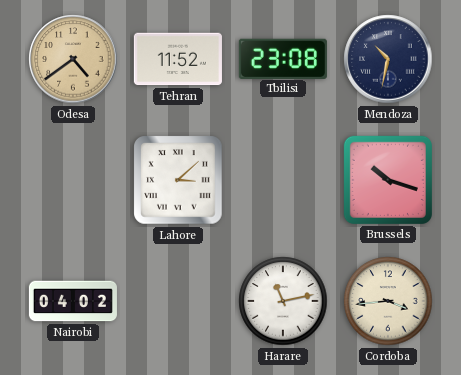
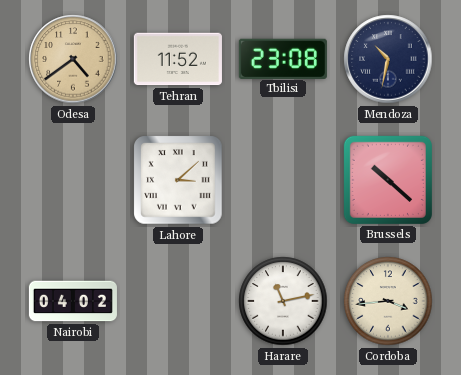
Brussels: 10:18 -> 10:22 (388, 180)
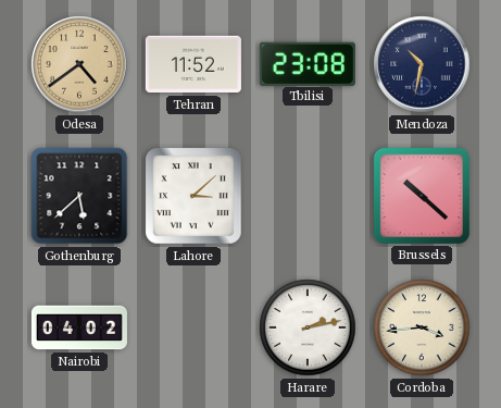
Gothenburg: none -> 5:38 (79, 196)
Harare: 11:13 -> 2:13 (308, 327)
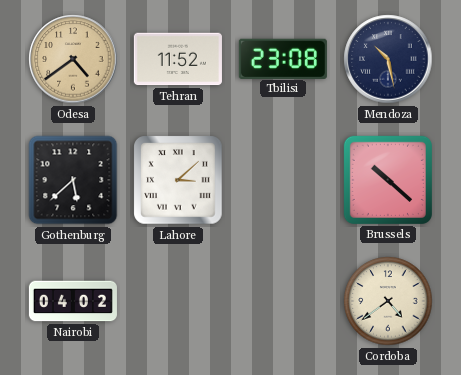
Mendoza: 10:32 -> 10:28 (388, 59)
Harare: 2:13 -> none (308, 327)
Cordoba: 3:44 -> 4:39 (388, 301)
